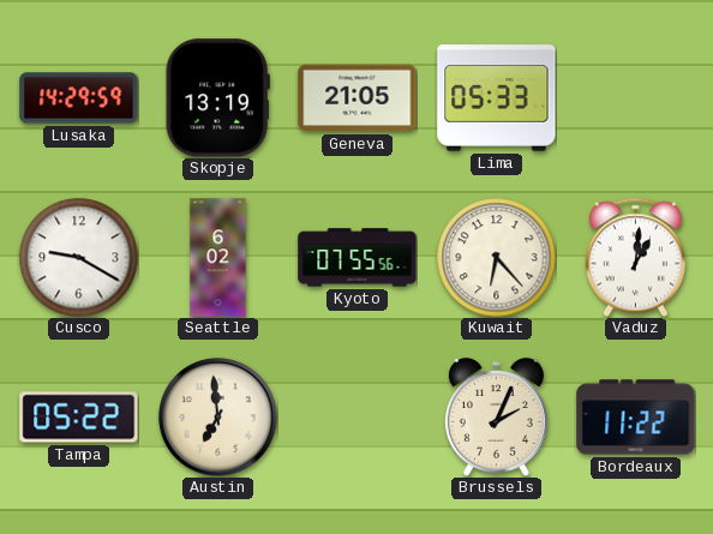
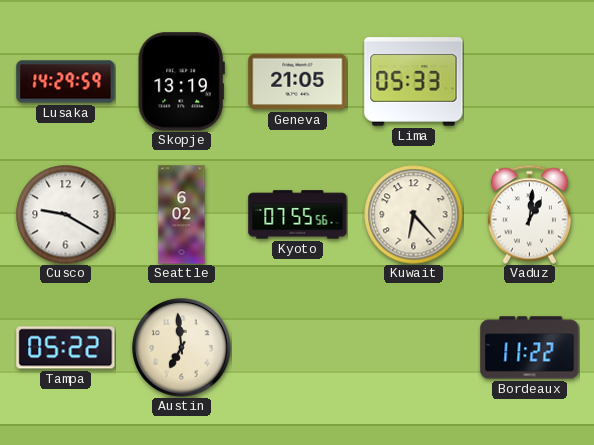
Brussels: 2:04 -> none (496, 418)
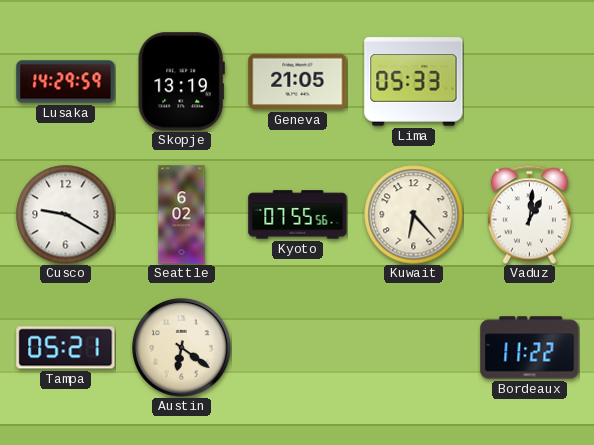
Tampa: 05:22 -> 05:21 (66, 348)
Austin: 6:59 -> 6:21 (182, 348)
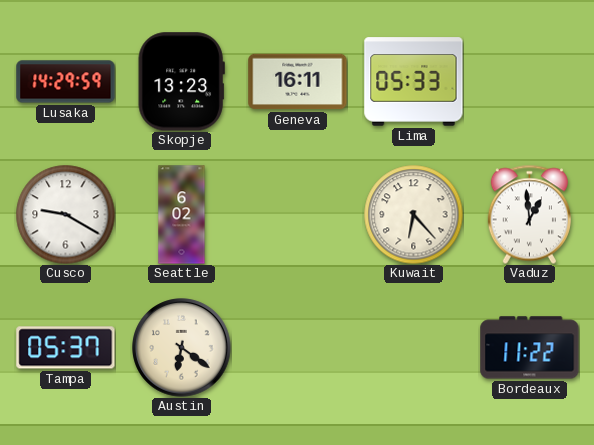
Skopje: 13:19 -> 13:23 (181, 82)
Geneva: 21:05 -> 16:11 (298, 82)
Kyoto: 07:55 -> none (298, 215)
Vaduz: 1:01 -> 12:59 (529, 214)
Tampa: 05:21 -> 05:37 (66, 348)
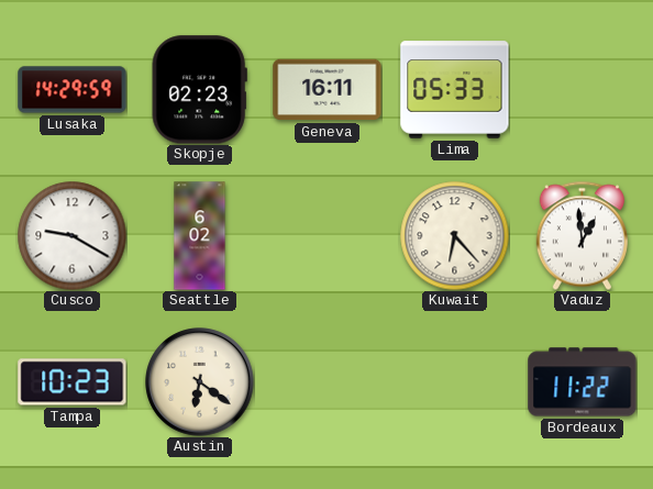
Skopje: 13:23 -> 02:23 (199, 90)
Tampa: 05:37 -> 10:23 (73, 382)
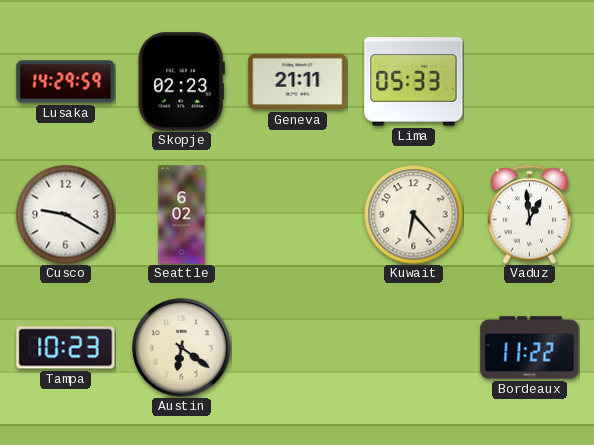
Geneva: 16:11 -> 21:11 (298, 82)
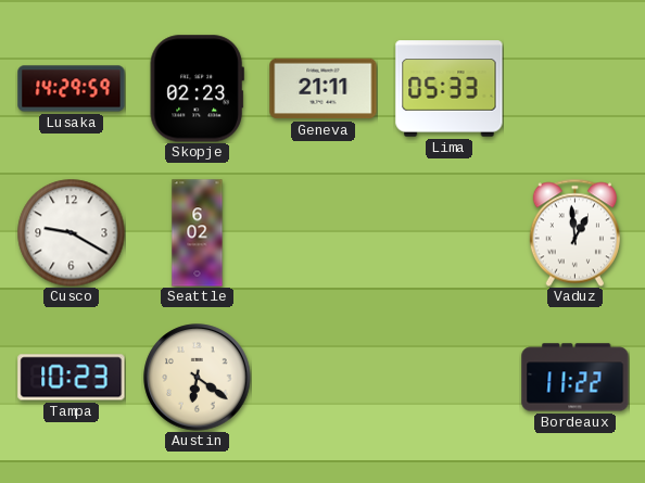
Kuwait: 6:23 -> none (414, 215)
